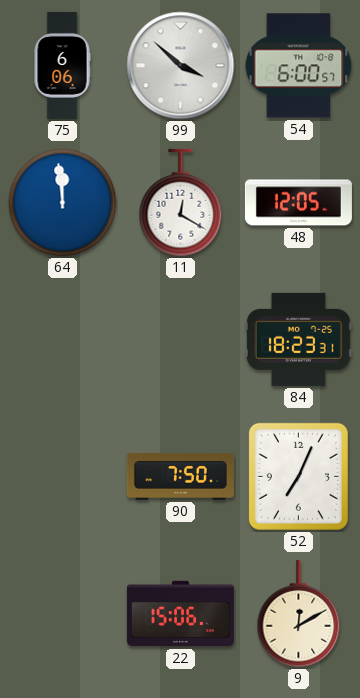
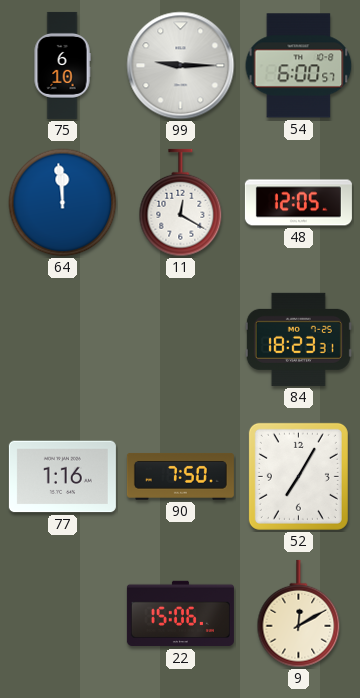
75: 6:06 -> 6:10 (62, 65)
99: 3:52 -> 9:15 (181, 66)
77: none -> 1:16 (62, 477)
52: 7:04 -> 7:05 (298, 476)
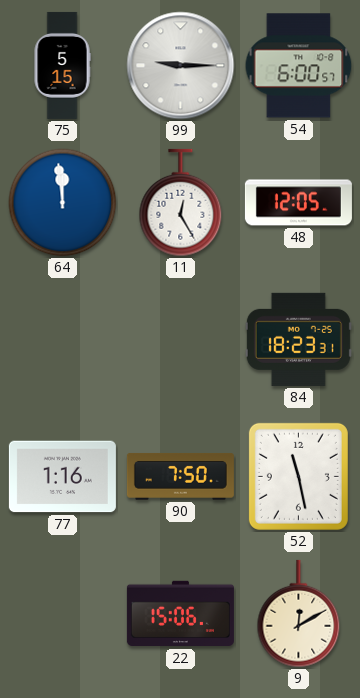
75: 6:10 -> 5:15 (62, 65)
11: 12:20 -> 12:25 (181, 203)
52: 7:05 -> 11:28 (298, 476)
